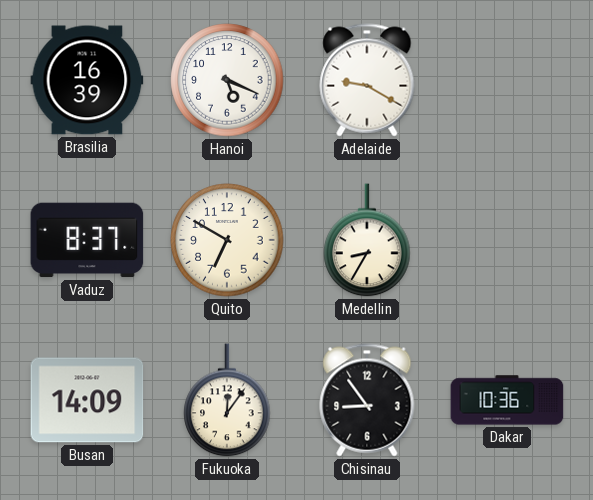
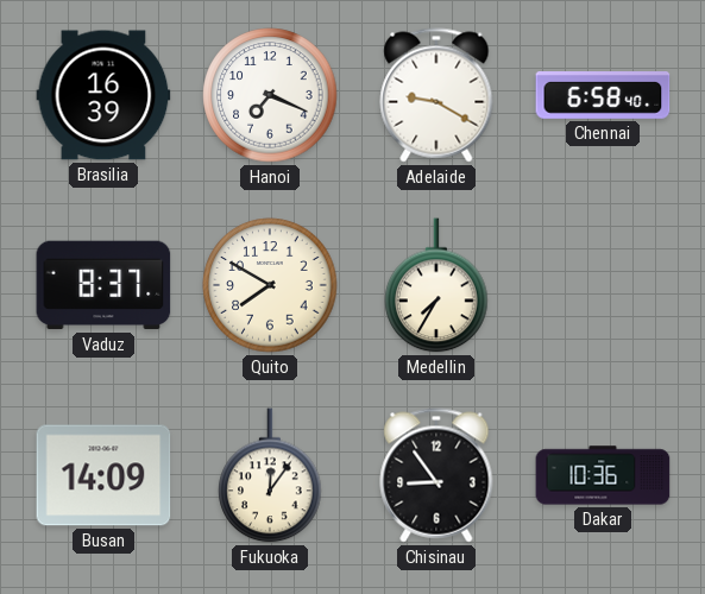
Hanoi: 5:19 -> 7:19 (270, 95)
Chennai: none -> 6:58 (603, 95)
Quito: 6:50 -> 7:50 (270, 285)
Medellin: 8:35 -> 7:35 (436, 285)
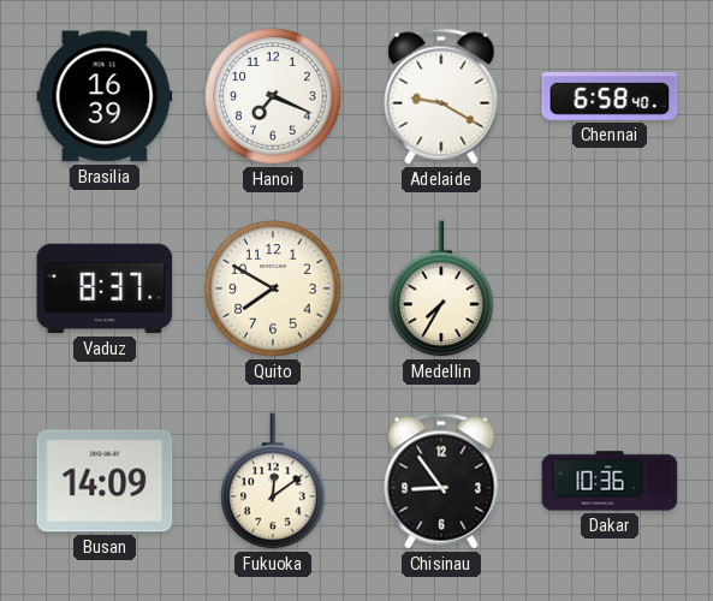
Fukuoka: 12:06 -> 12:09 (273, 481)
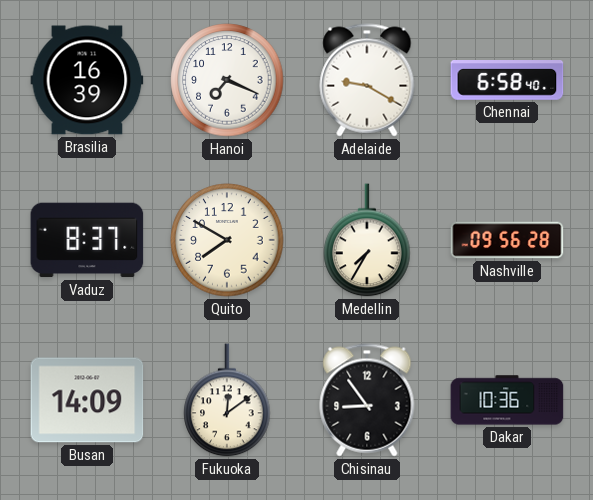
Nashville: none -> 09:56 (507, 240)
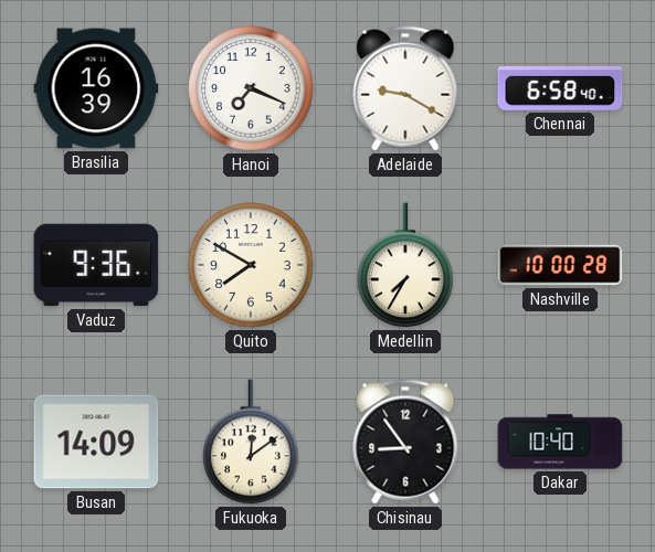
Vaduz: 8:37 -> 9:36 (96, 265)
Nashville: 09:56 -> 10:00 (560, 265)
Dakar: 10:36 -> 10:40 (560, 442)
